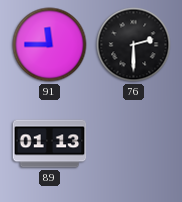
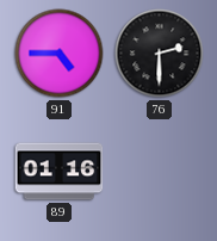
91: 11:45 -> 4:45 (60, 54)
89: 01:13 -> 01:16 (60, 172)
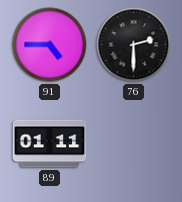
89: 01:16 -> 01:11 (50, 144)
